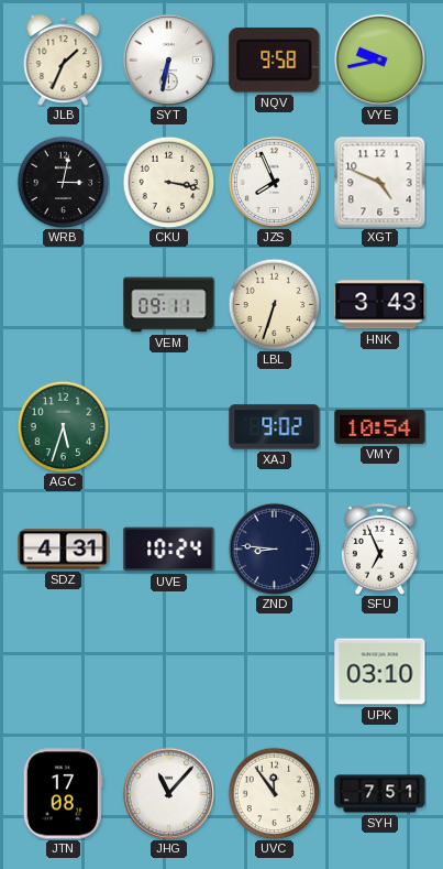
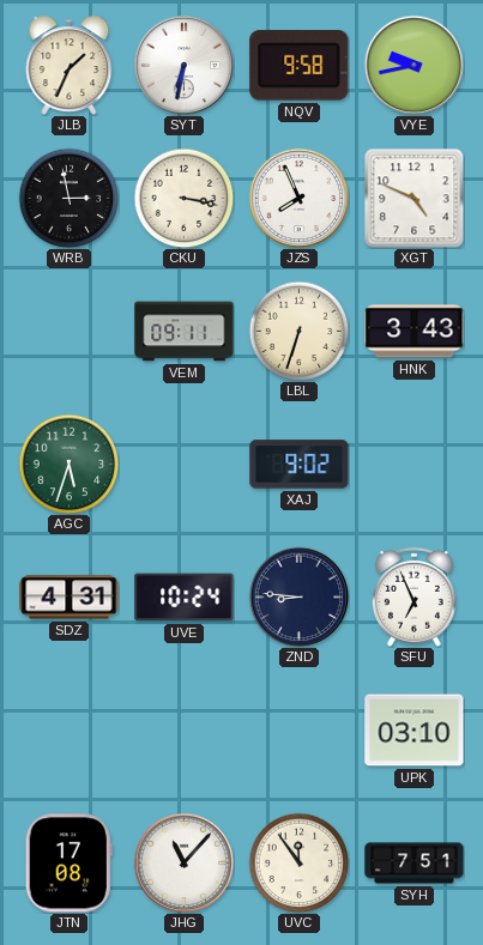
WRB: 3:02 -> 2:58 (68, 198)
VMY: 10:54 -> none (380, 426)
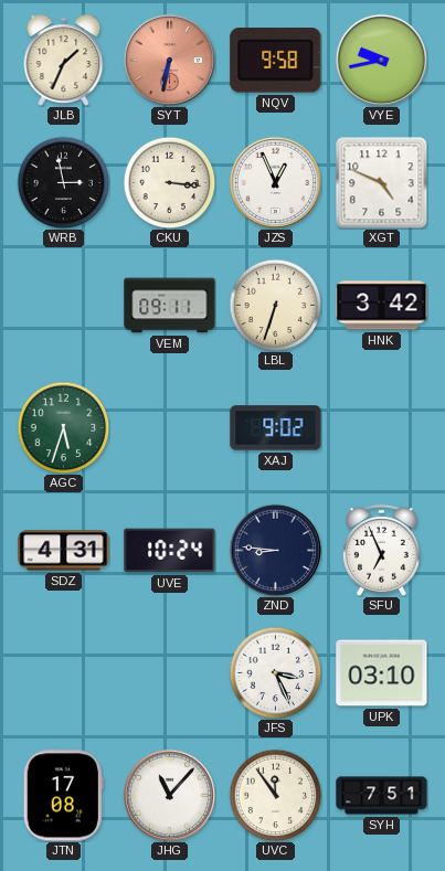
SYT dial: white -> salmon (169, 60)
CKU: 3:17 -> 3:16 (169, 182)
JZS: 7:56 -> 12:56 (275, 182)
HNK: 3:43 -> 3:42 (382, 306)
JFS: none -> 3:26 (275, 672)
